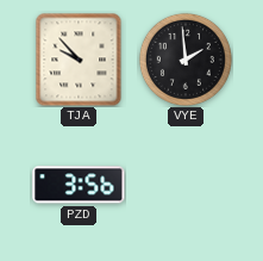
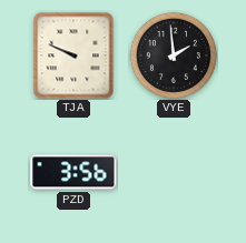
TJA: 9:53 -> 9:49 (73, 55)
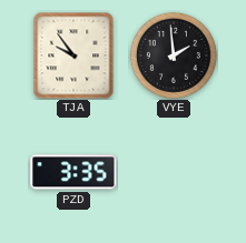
TJA: 9:49 -> 9:54 (73, 55)
PZD: 3:56 -> 3:35 (73, 172)
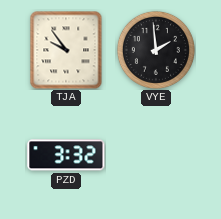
PZD: 3:35 -> 3:32 (66, 155)
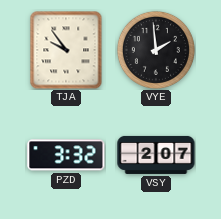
VSY: none -> 2:07 (156, 155)
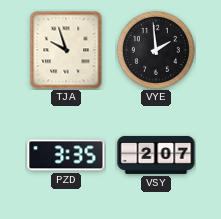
TJA: 9:54 -> 9:57 (66, 50)
PZD: 3:32 -> 3:35 (66, 155)
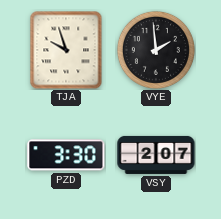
PZD: 3:35 -> 3:30 (66, 155)
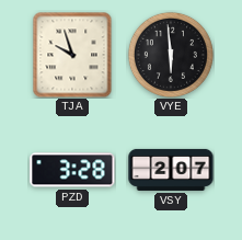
VYE: 1:59 -> 5:59 (171, 55)
PZD: 3:30 -> 3:28 (72, 170)
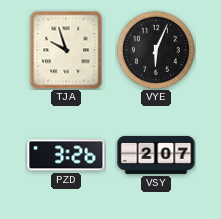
VYE: 5:59 -> 6:04 (156, 50)
PZD: 3:28 -> 3:26 (66, 155)
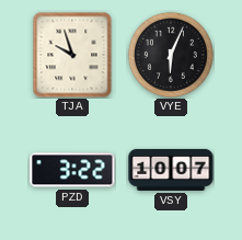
PZD: 3:26 -> 3:22 (72, 170)
VSY: 2:07 -> 10:07 (171, 170)
